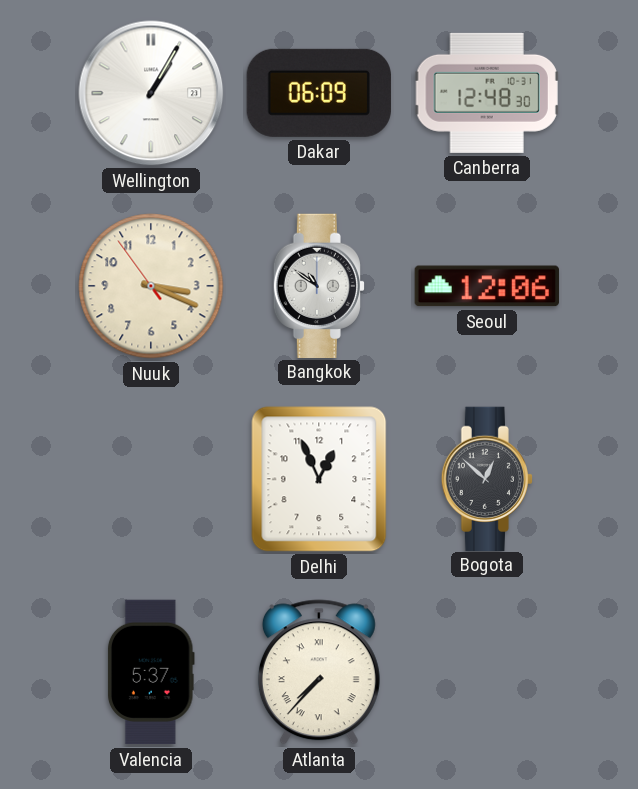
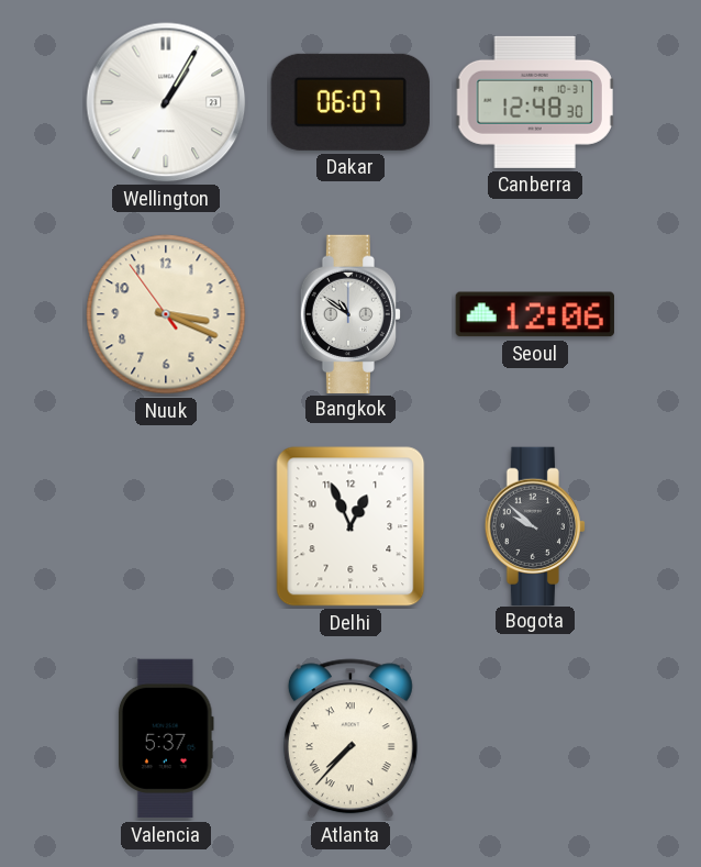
Dakar: 06:09 -> 06:07 (350, 102)
Bogota: 12:52 -> 9:52 (534, 525)
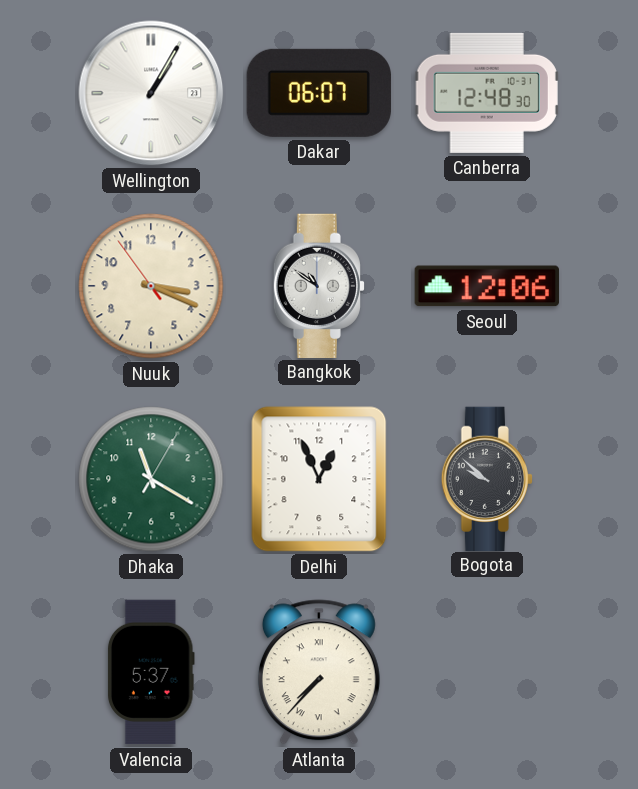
Dhaka: none -> 11:20 (151, 479)
